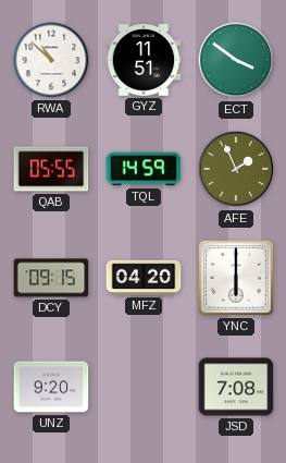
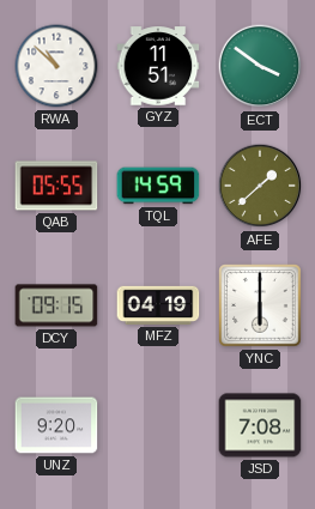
AFE: 1:56 -> 1:38 (260, 186)
MFZ: 04:20 -> 04:19 (158, 305)
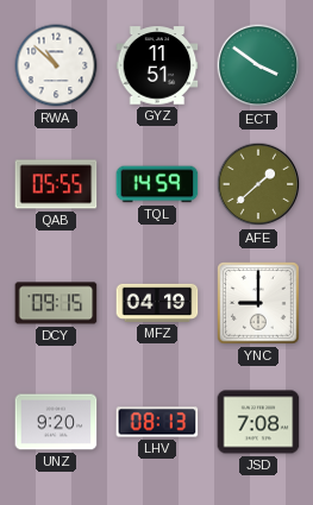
YNC: 6:00 -> 9:00 (259, 304)
LHV: none -> 08:13 (157, 422)
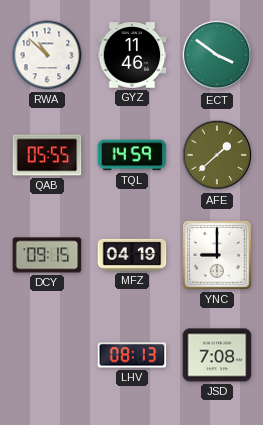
GYZ: 11:51 -> 11:46 (132, 55)
UNZ: 9:20 -> none (56, 422)
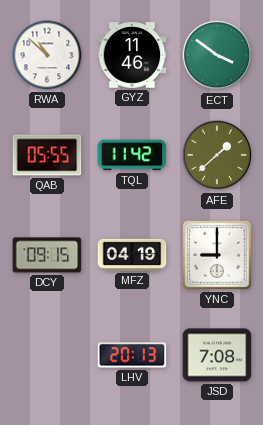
TQL: 14:59 -> 11:42 (132, 155)
LHV: 08:13 -> 20:13 (132, 355)
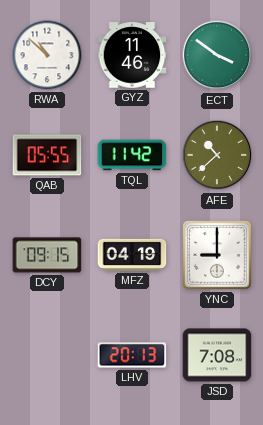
AFE: 1:38 -> 10:38 (217, 155)
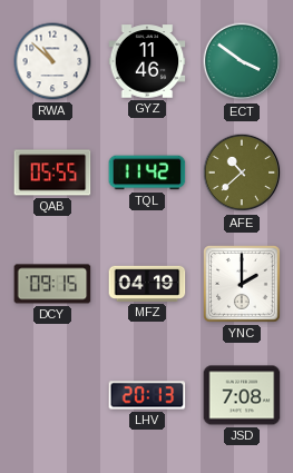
YNC: 9:00 -> 2:00 (243, 285)
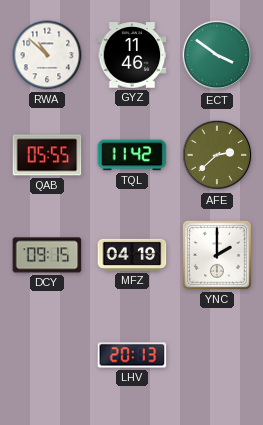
AFE: 10:38 -> 2:38 (217, 155)
JSD: 7:08 -> none (242, 395)
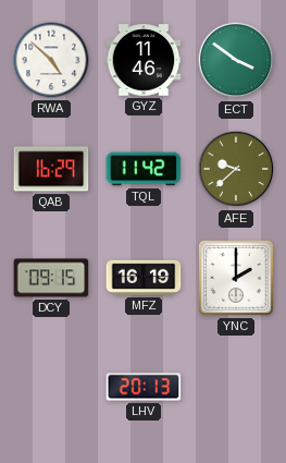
RWA: 10:52 -> 4:52 (51, 60)
QAB: 05:55 -> 16:29 (51, 169)
AFE: 2:38 -> 9:38 (236, 169)
MFZ: 04:19 -> 16:19 (144, 278)
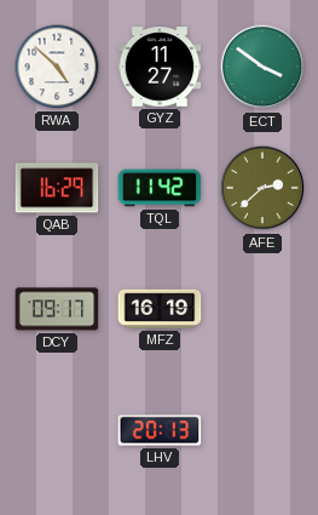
GYZ: 11:46 -> 11:27 (160, 67)
AFE: 9:38 -> 2:38 (262, 188)
DCY: 09:15 -> 09:17 (57, 309)
YNC: 2:00 -> none (237, 279)
